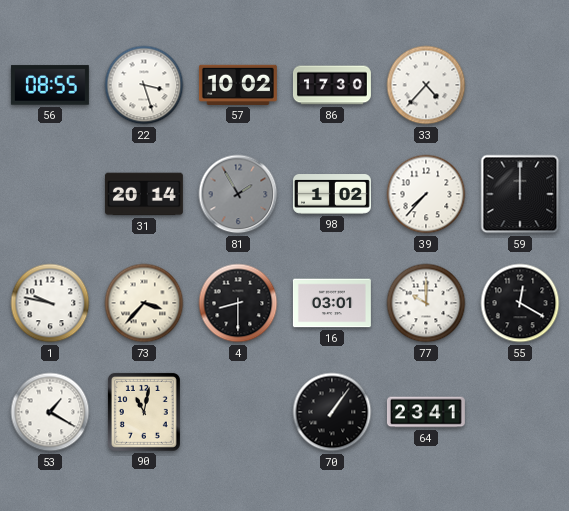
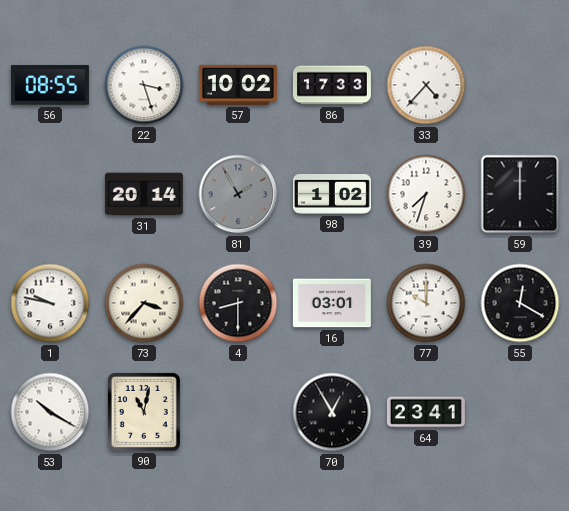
86: 17:30 -> 17:33 (332, 85)
39: 7:37 -> 7:33 (426, 194)
53: 1:20 -> 10:20 (50, 412)
70: 1:06 -> 12:55 (332, 412)
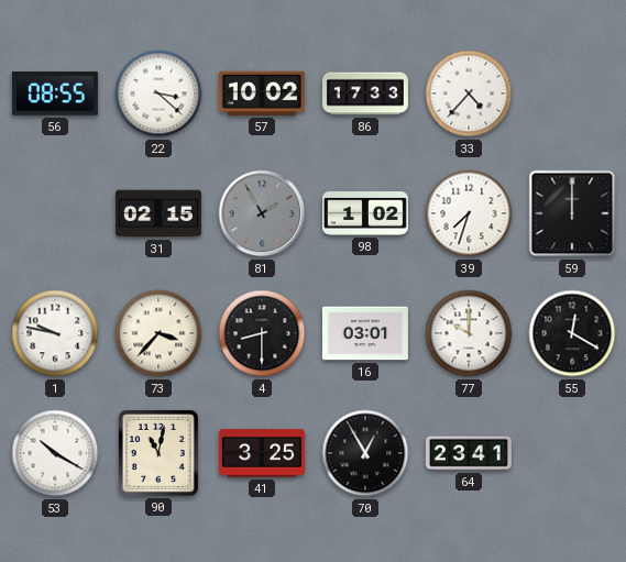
22: 3:27 -> 3:22 (158, 93)
31: 20:14 -> 02:15 (158, 213)
41: none -> 3:25 (262, 453)
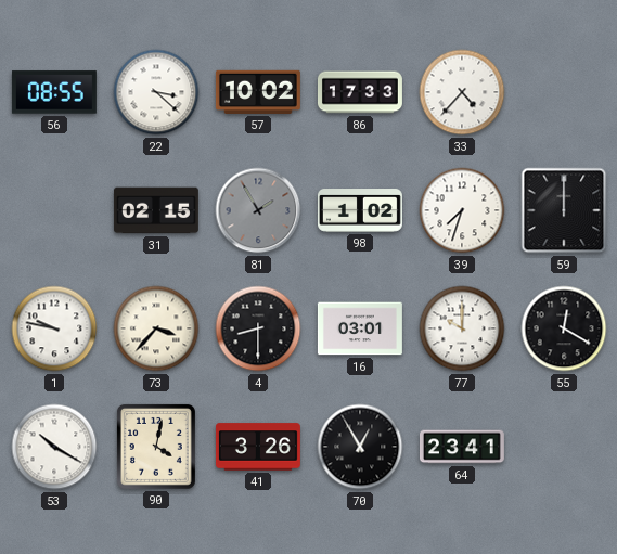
90: 11:02 -> 4:02 (156, 447)
41: 3:25 -> 3:26 (258, 447)
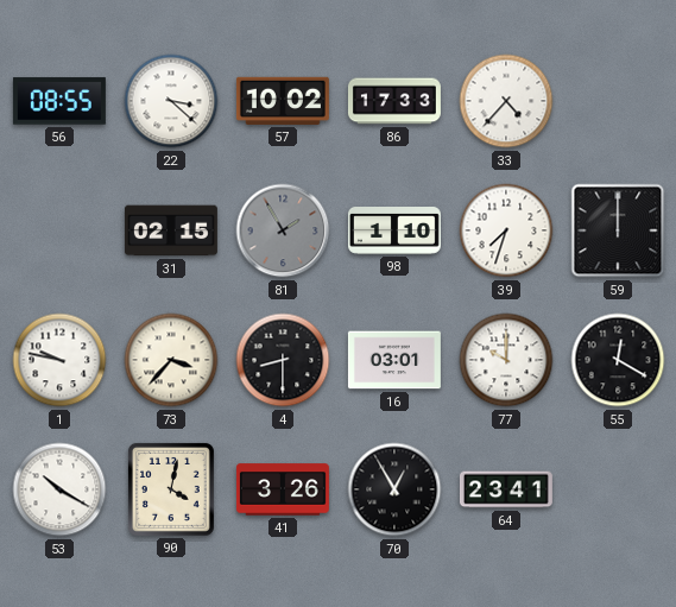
98: 1:02 -> 1:10 (394, 232)
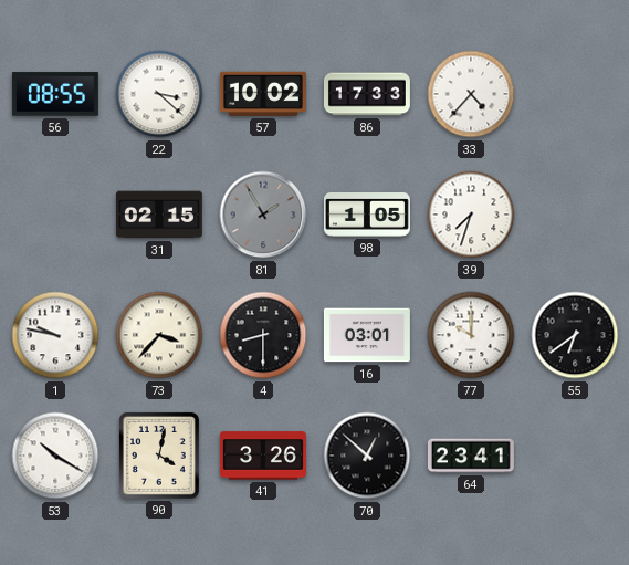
98: 1:10 -> 1:05 (367, 216)
59: 12:00 -> none (618, 230)
55: 12:20 -> 6:39 (575, 335)
70: 12:55 -> 12:52 (367, 456)
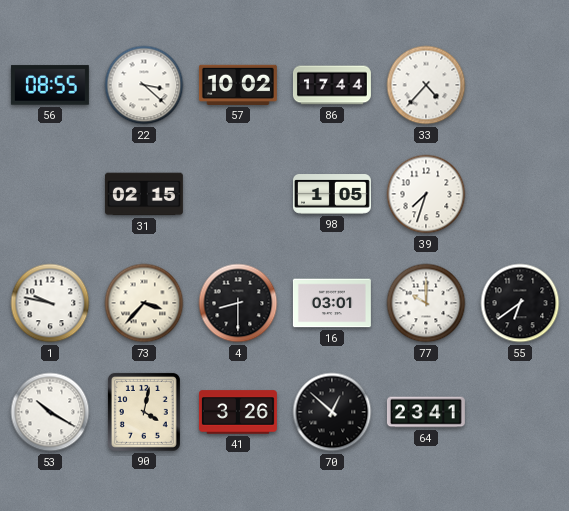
86: 17:33 -> 17:44 (332, 85)
81: 1:55 -> none (263, 215)
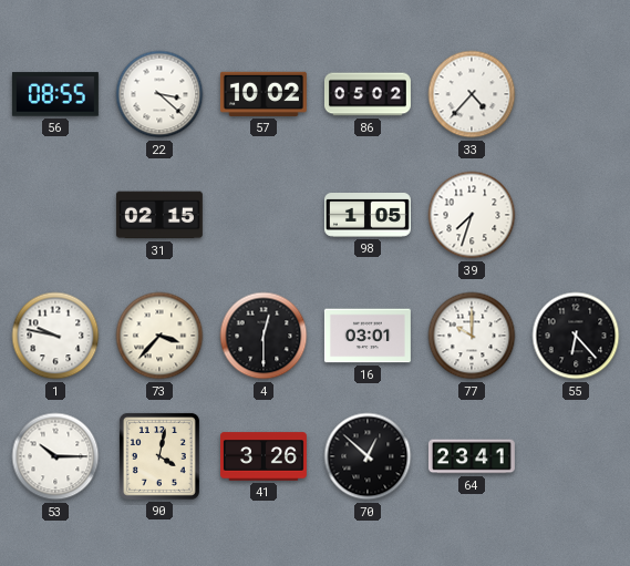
86: 17:44 -> 05:02 (368, 94)
4: 8:30 -> 12:30 (264, 336)
55: 6:39 -> 6:23 (576, 336)
53: 10:20 -> 10:15 (55, 456)
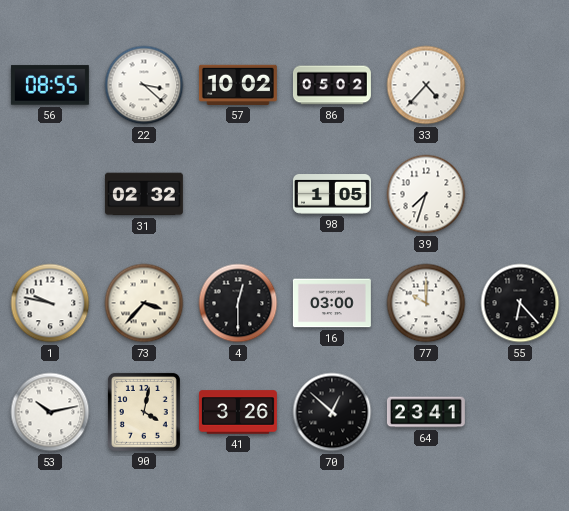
31: 02:15 -> 02:32 (144, 194)
16: 03:01 -> 03:00 (332, 303)
53: 10:15 -> 10:13 (50, 412)
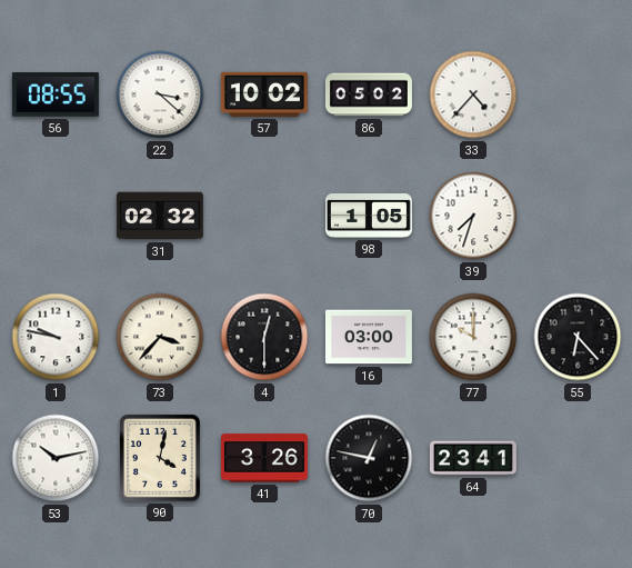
70: 12:52 -> 12:47 (369, 458)
